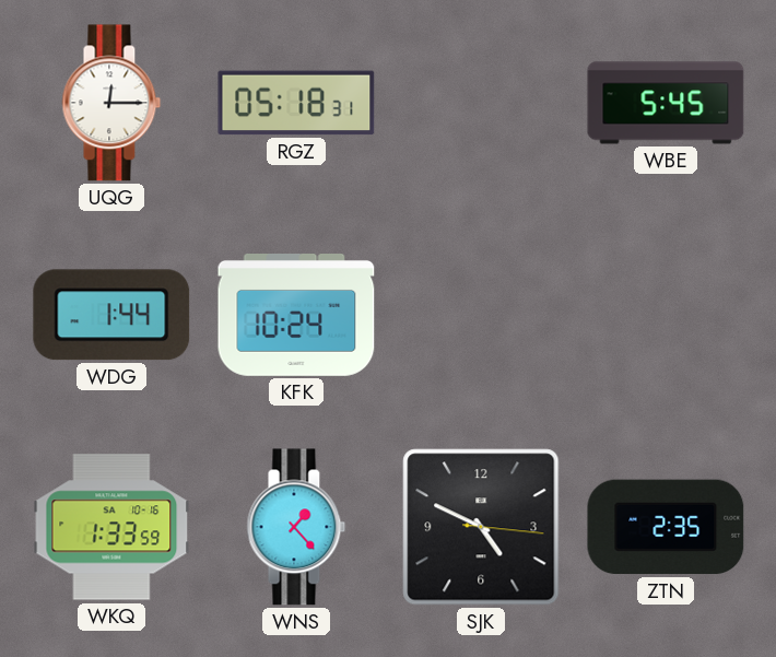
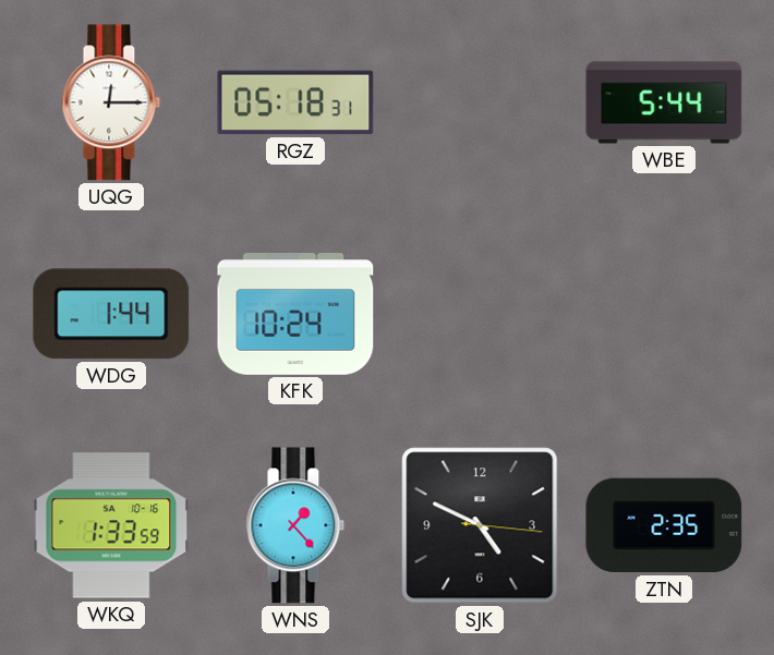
WBE: 5:45 -> 5:44 (664, 102)
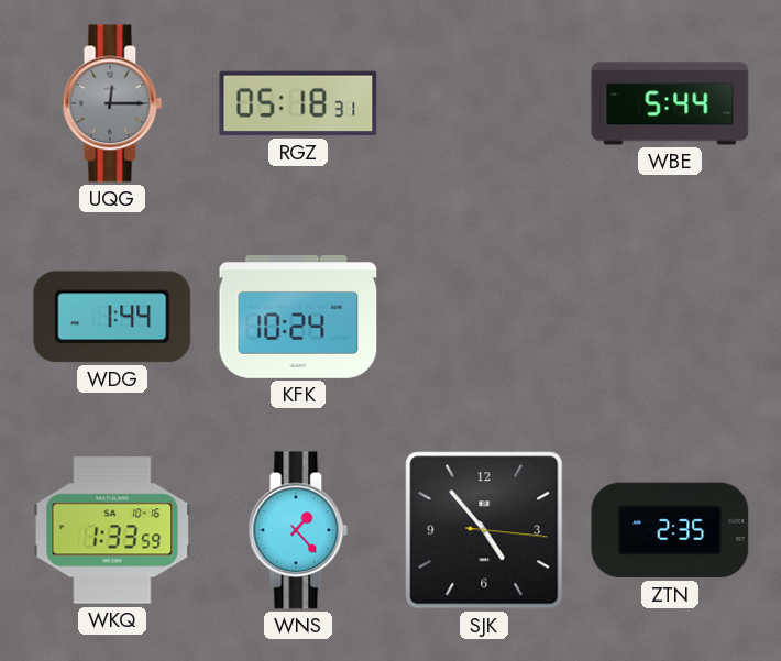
UQG dial: white -> grey (112, 103)
SJK: 4:49 -> 4:53 (484, 530)
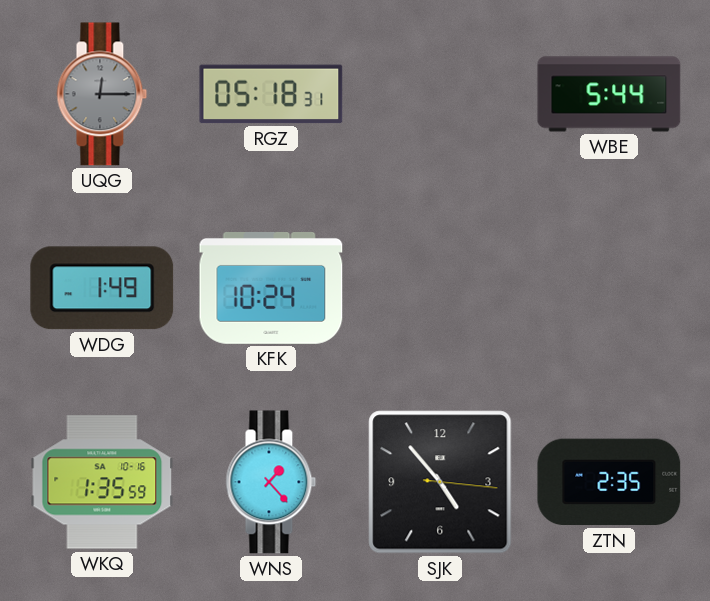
WDG: 1:44 -> 1:49 (102, 288)
WKQ: 1:33 -> 1:35 (102, 482)
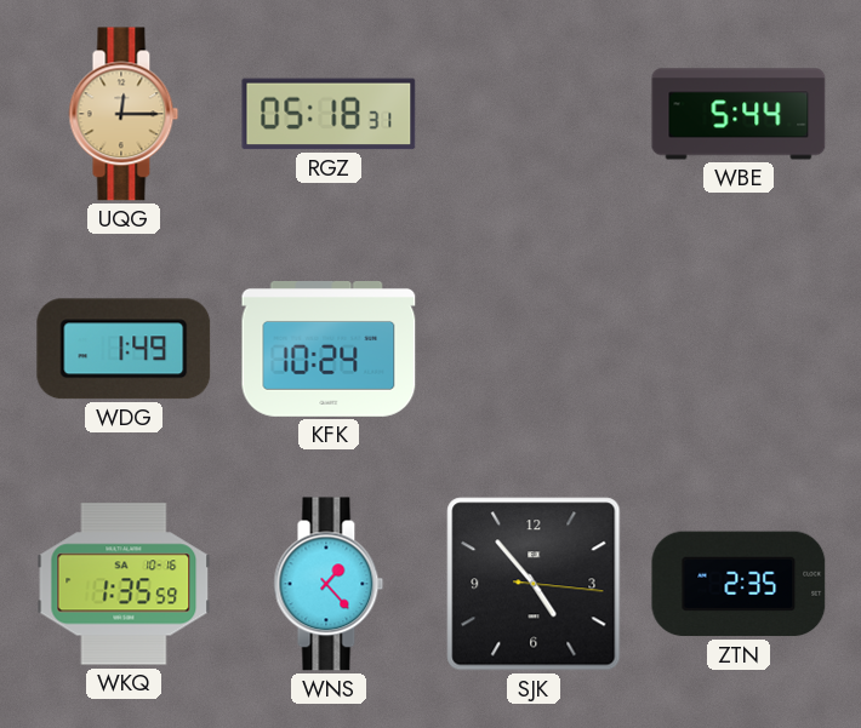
UQG dial: grey -> champagne (124, 114)
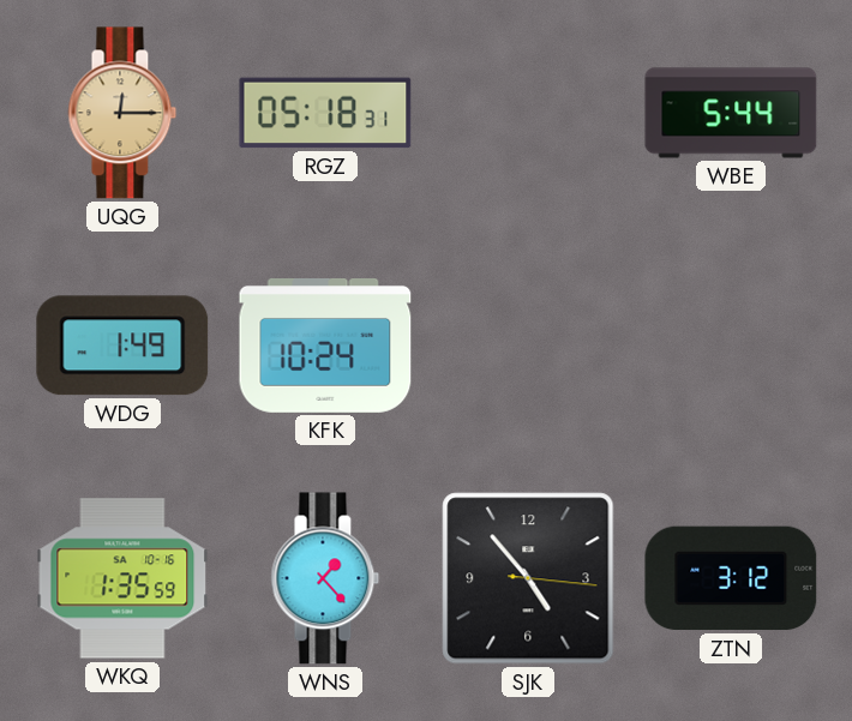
ZTN: 2:35 -> 3:12 (731, 578)
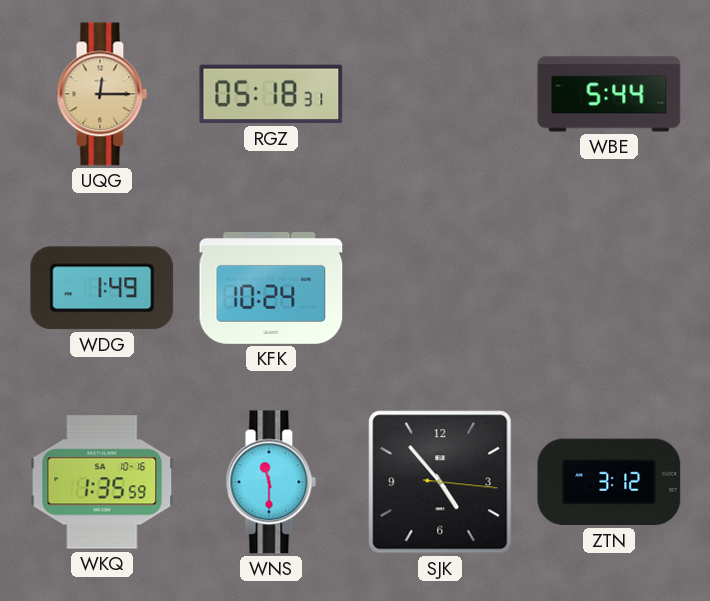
WNS: 1:23 -> 11:30 (271, 482)
